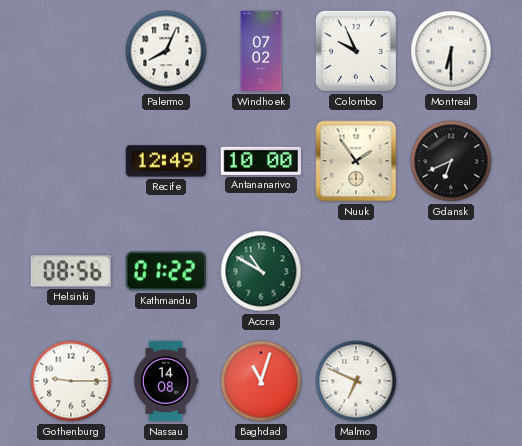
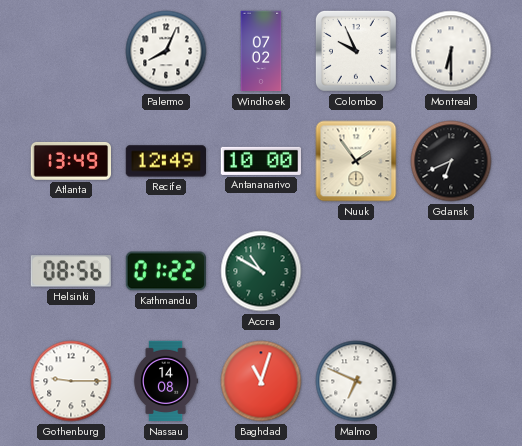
Atlanta: none -> 13:49 (70, 161)
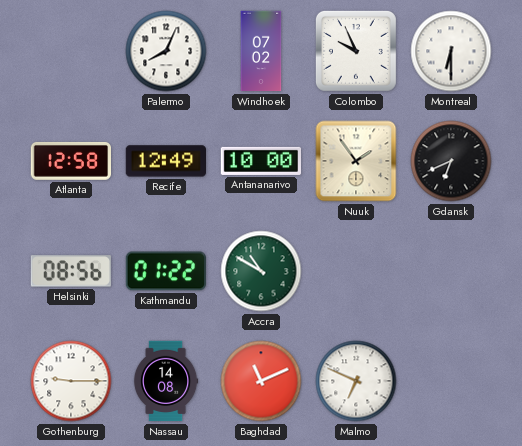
Atlanta: 13:49 -> 12:58 (70, 161)
Baghdad: 11:03 -> 11:11 (261, 381)
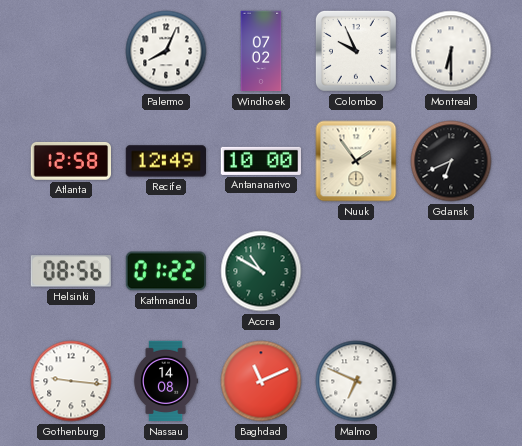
Gothenburg: 9:15 -> 9:16 (71, 381)
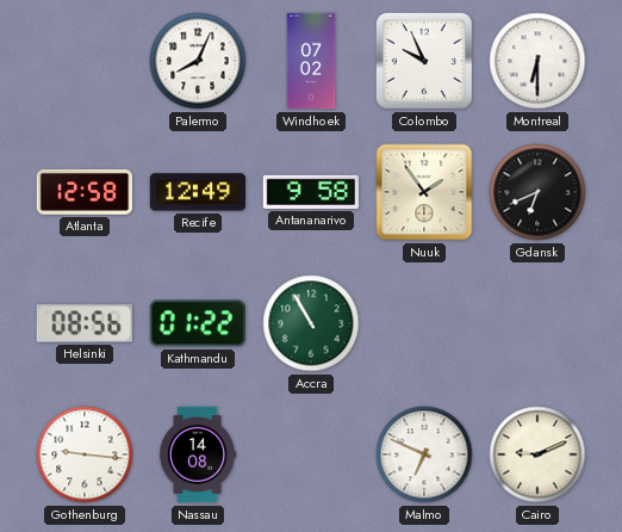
Antananarivo: 10:00 -> 9:58 (311, 192)
Accra: 10:50 -> 10:55 (311, 323)
Baghdad: 11:11 -> none (261, 381)
Cairo: none -> 9:11 (537, 454)
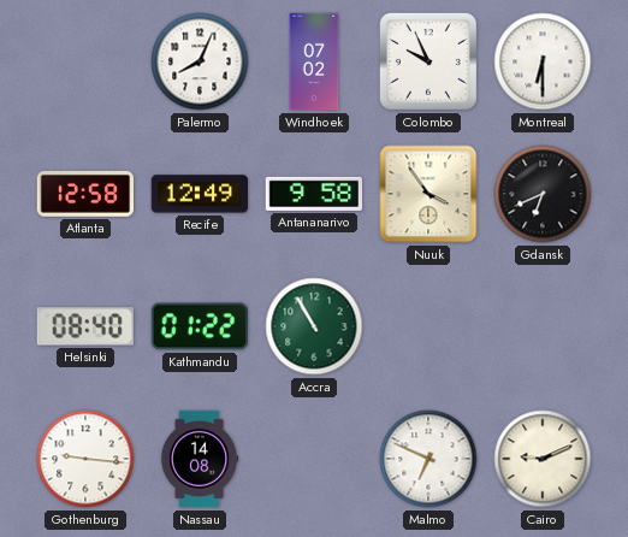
Nuuk: 1:54 -> 3:54 (428, 194)
Helsinki: 08:56 -> 08:40 (85, 326)
